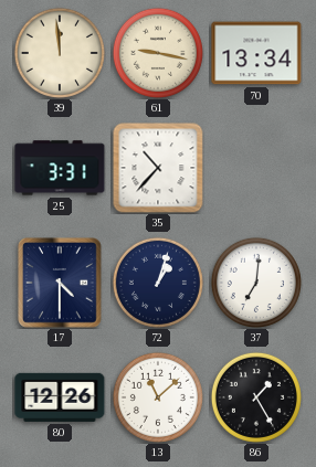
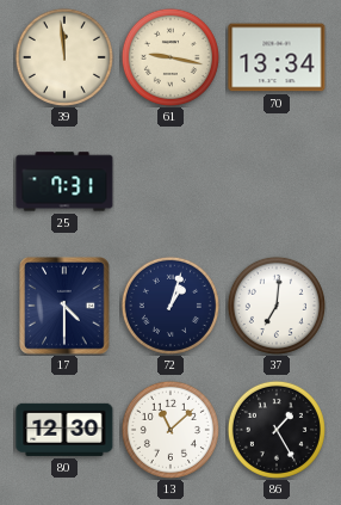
25: 3:31 -> 7:31 (64, 181)
35: 10:37 -> none (158, 168)
80: 12:26 -> 12:30 (64, 430)
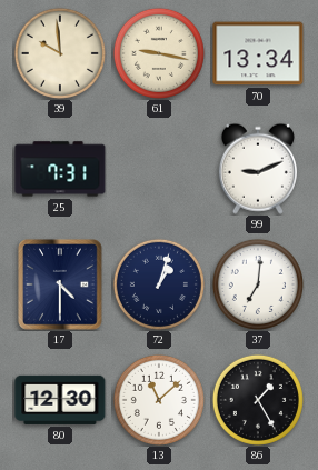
39: 11:59 -> 9:59 (60, 53)
99: none -> 9:11 (258, 169)
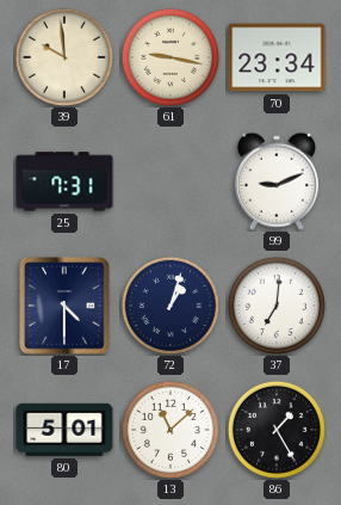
70: 13:34 -> 23:34 (277, 57)
80: 12:30 -> 5:01 (64, 430)
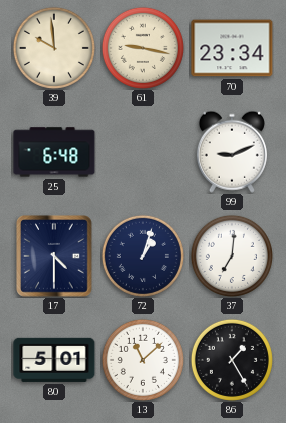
25: 7:31 -> 6:48 (54, 152)
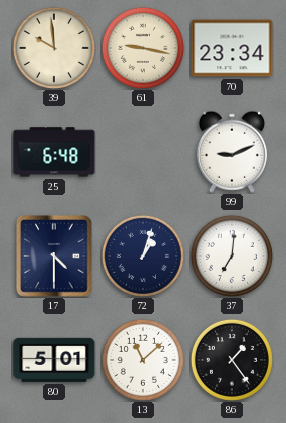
86: 1:25 -> 1:24 (232, 360)
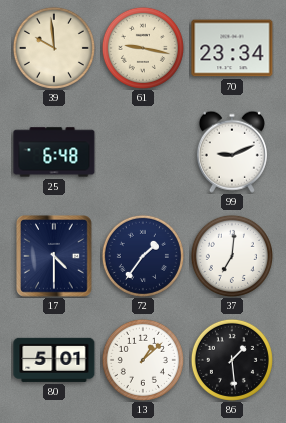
72: 1:03 -> 1:36 (143, 256)
13: 11:08 -> 1:08 (143, 360)
86: 1:24 -> 1:29 (232, 360)
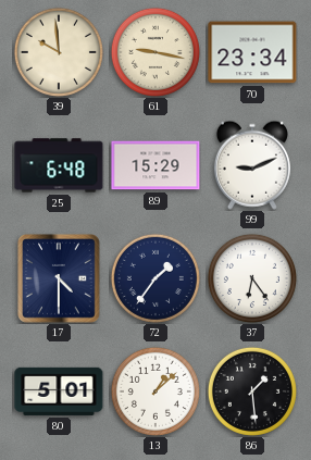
89: none -> 15:29 (155, 165)
37: 7:01 -> 6:24 (252, 278)
